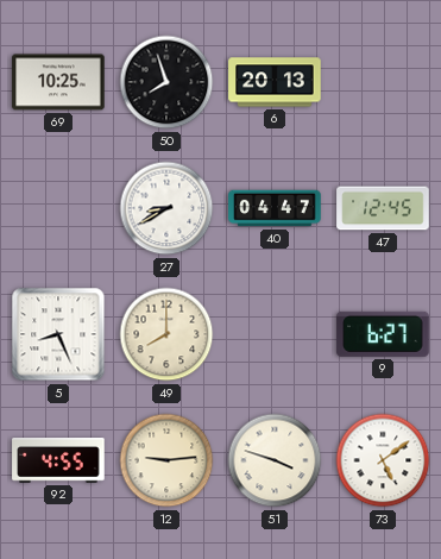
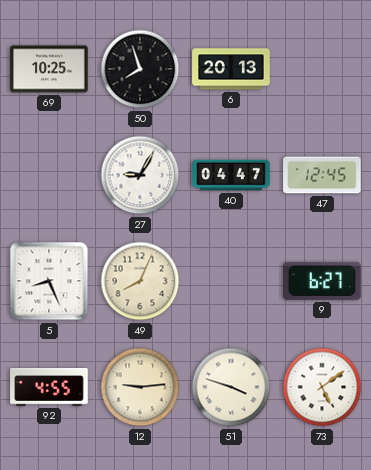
27: 8:40 -> 9:05 (140, 175)
49: 8:00 -> 8:04 (140, 281)
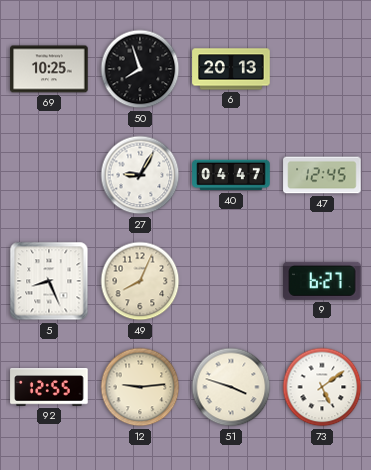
92: 4:55 -> 12:55 (49, 387)
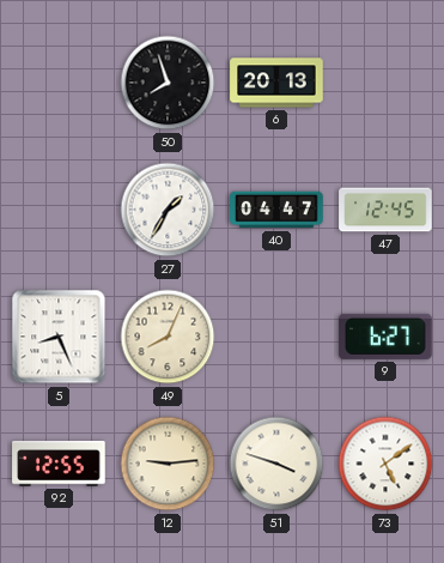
69: 10:25 -> none (49, 69)
27: 9:05 -> 1:35 (168, 210)
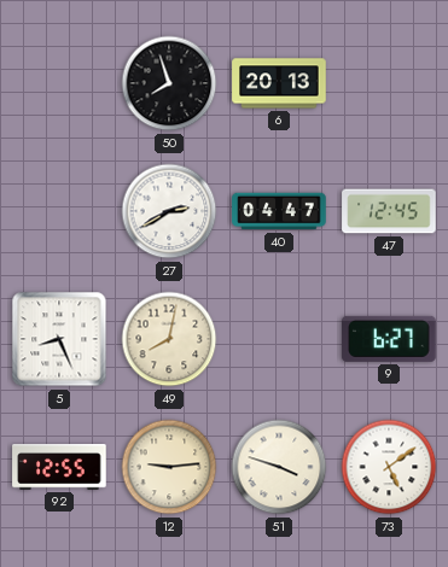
27: 1:35 -> 2:40 (169, 211)
49: 8:04 -> 8:02 (169, 339)
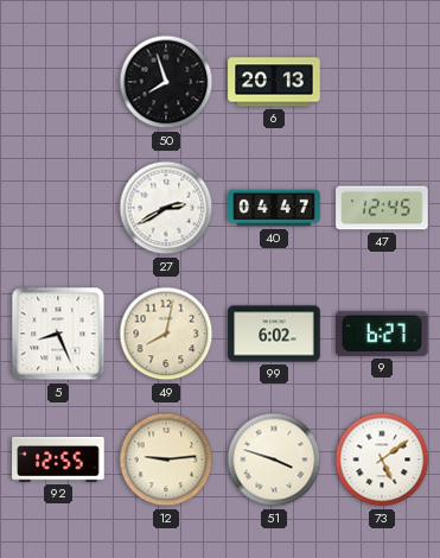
99: none -> 6:02 (274, 334)
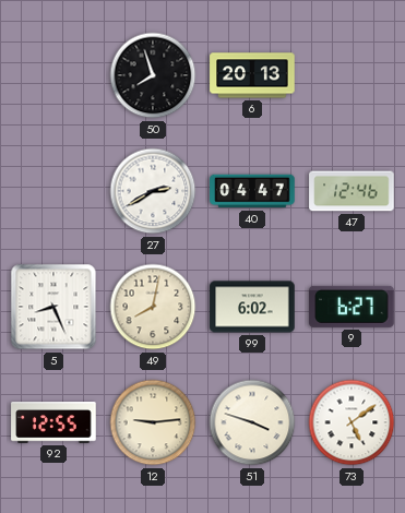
47: 12:45 -> 12:46 (352, 191)
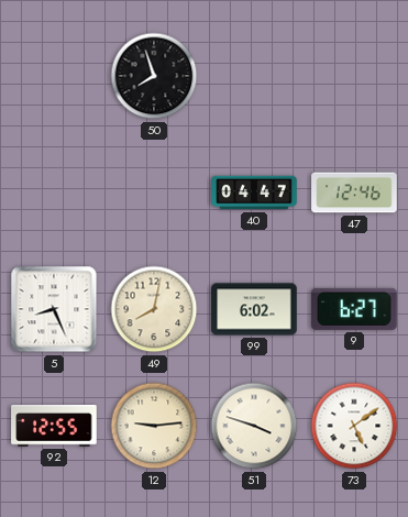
6: 20:13 -> none (252, 75)
27: 2:40 -> none (153, 191)
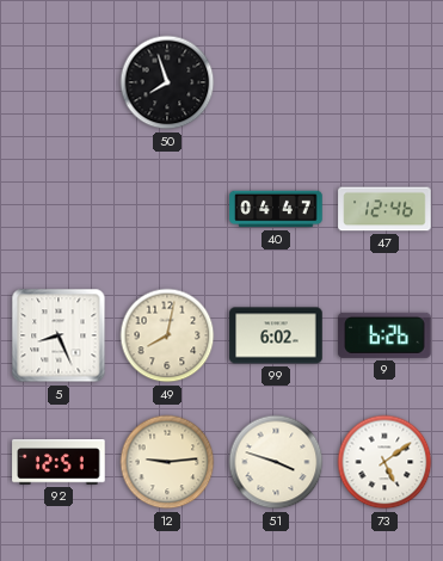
9: 6:27 -> 6:26 (384, 335)
92: 12:55 -> 12:51 (59, 462)
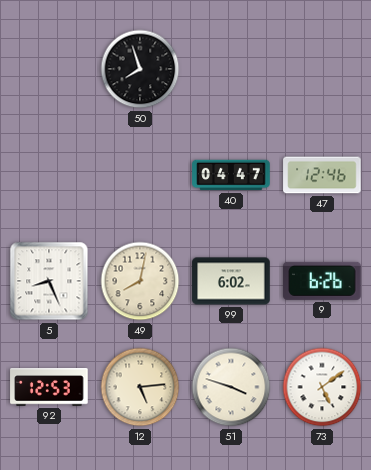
92: 12:51 -> 12:53 (49, 387)
12: 9:14 -> 5:14 (140, 387)
